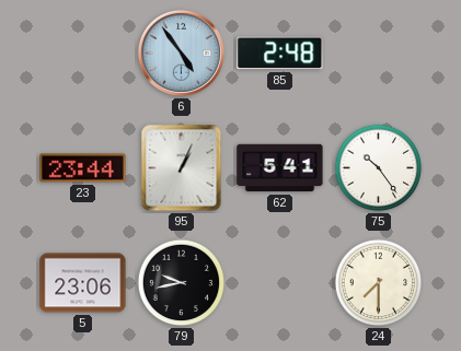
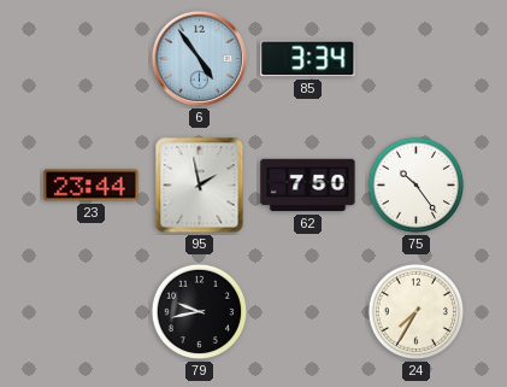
85: 2:48 -> 3:34 (308, 59)
95: 1:04 -> 1:58 (200, 186)
62: 5:41 -> 7:50 (308, 186)
5: 23:06 -> none (83, 283)
24: 7:30 -> 7:35 (417, 312)
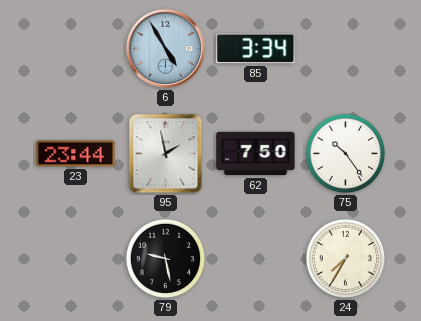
6: 4:54 -> 4:55 (165, 48)
79: 9:43 -> 9:28 (166, 259)
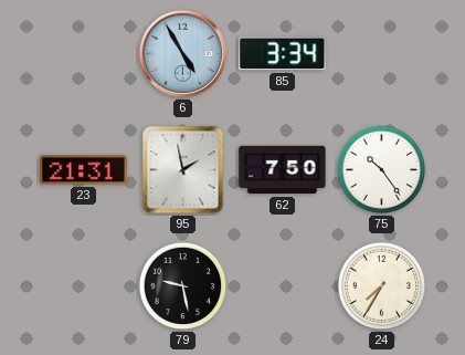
23: 23:44 -> 21:31 (84, 170)
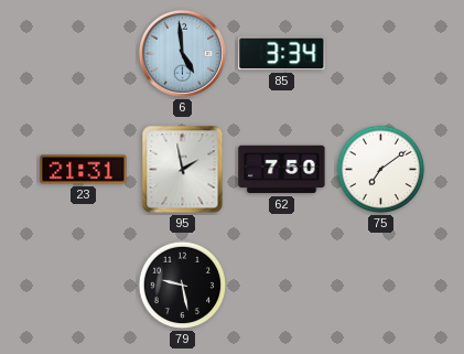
6: 4:55 -> 4:59 (182, 53)
75: 10:24 -> 7:09 (381, 170)
24: 7:35 -> none (382, 286)
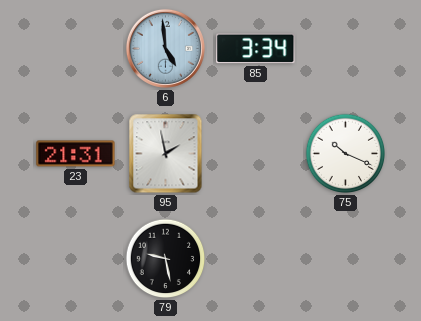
62: 7:50 -> none (282, 170)
75: 7:09 -> 10:19 (346, 154)
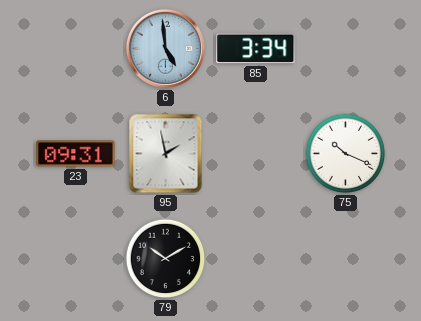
23: 21:31 -> 09:31 (76, 154)
79: 9:28 -> 10:10 (166, 259)
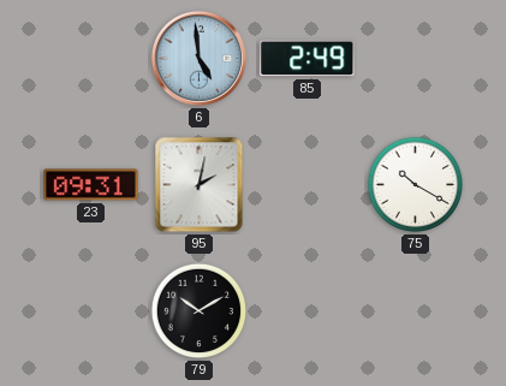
85: 3:34 -> 2:49 (308, 59)
95: 1:58 -> 2:02 (200, 185)
75: 10:19 -> 10:20 (416, 185)
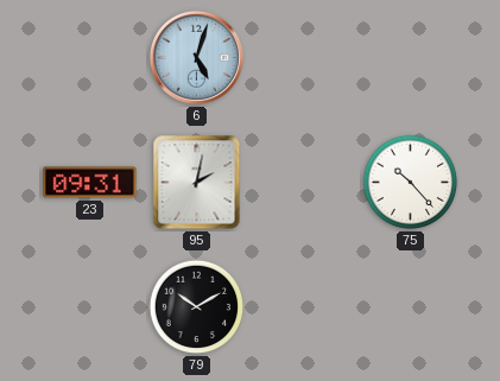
6: 4:59 -> 5:03 (196, 57)
85: 2:49 -> none (308, 59)
75: 10:20 -> 10:23 (411, 183)
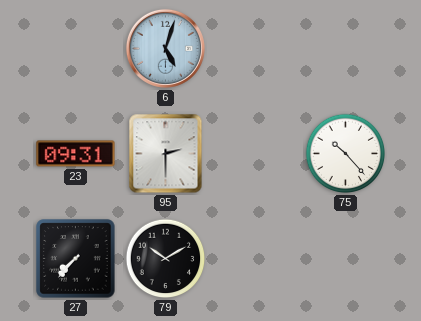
95: 2:02 -> 2:30 (166, 154)
27: none -> 7:37 (76, 259)
